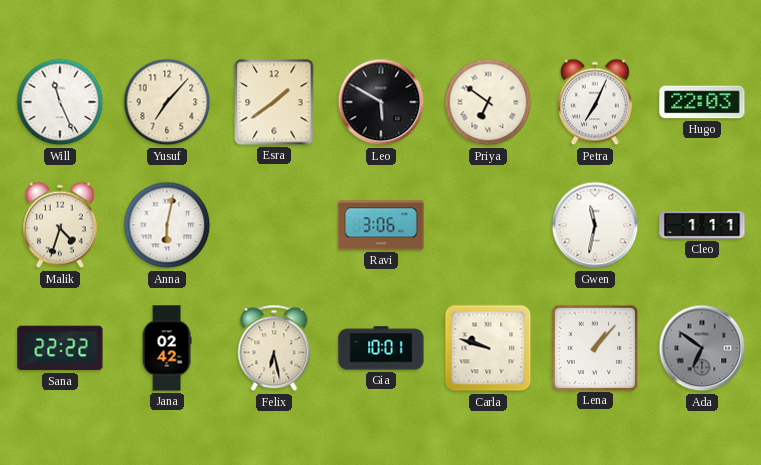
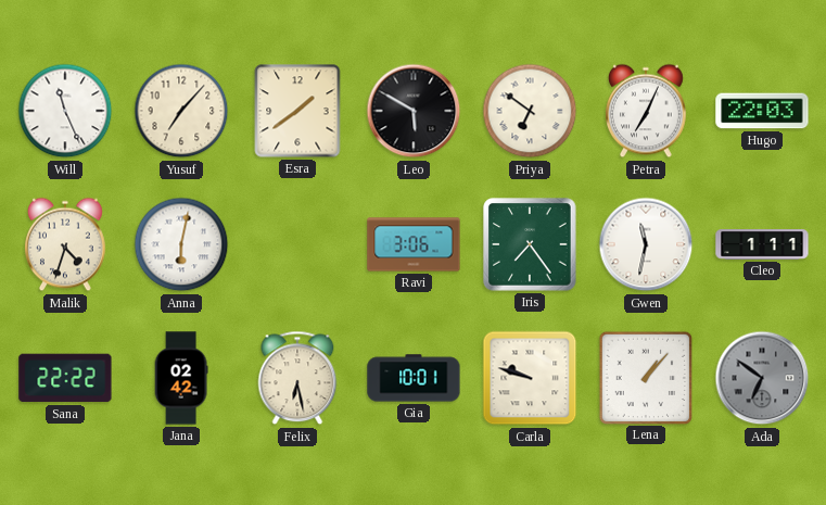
Iris: none -> 7:24 (530, 244)
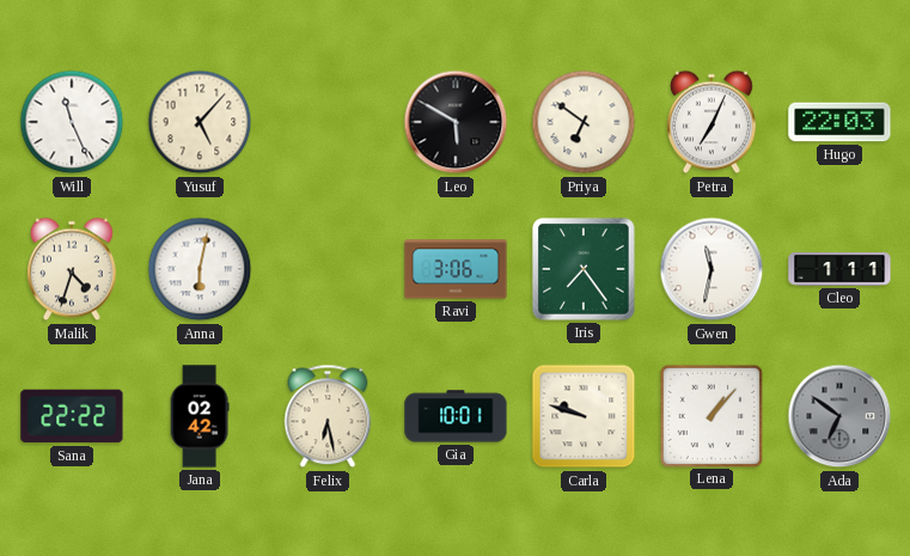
Yusuf: 7:07 -> 5:07 (200, 122)
Esra: 1:39 -> none (297, 111)
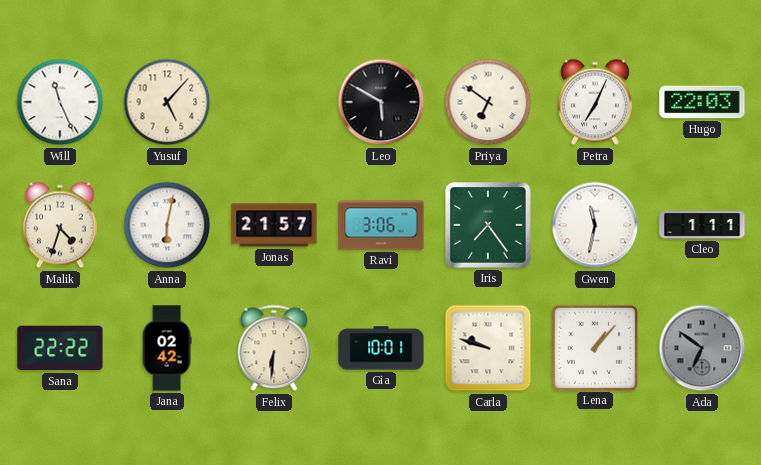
Jonas: none -> 21:57 (274, 225)
Felix: 6:28 -> 6:31 (274, 348)
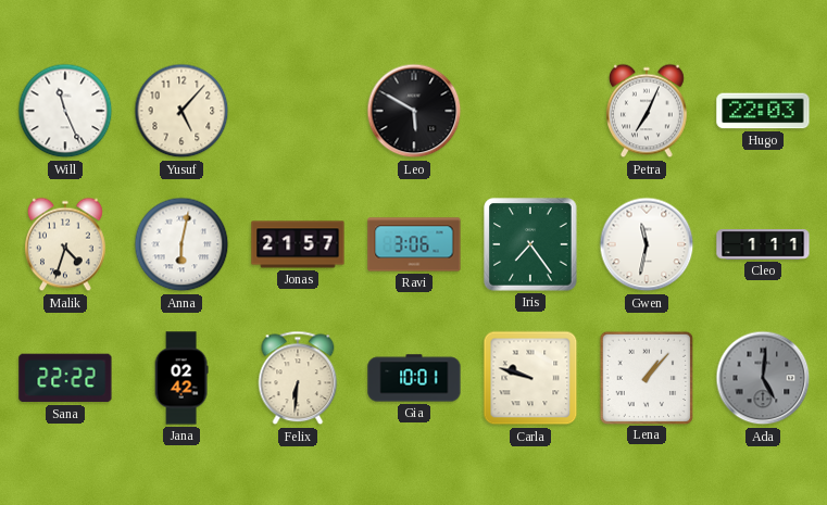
Priya: 6:51 -> none (488, 102)
Ada: 6:51 -> 5:01 (763, 378)
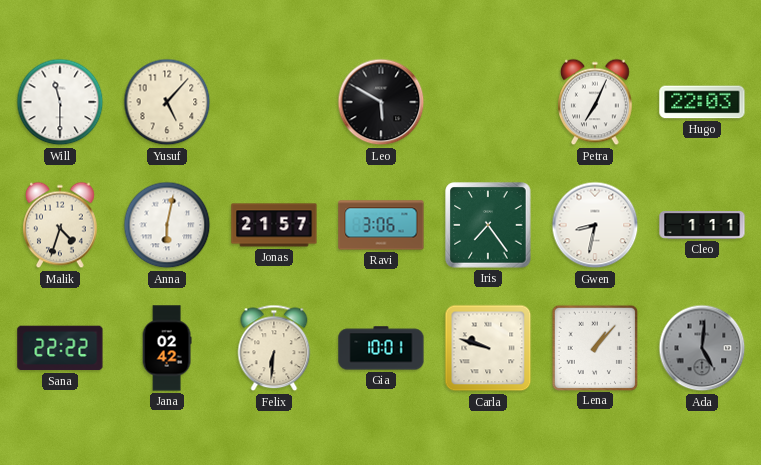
Will: 11:26 -> 11:30 (60, 102)
Gwen: 11:32 -> 8:32 (595, 225)
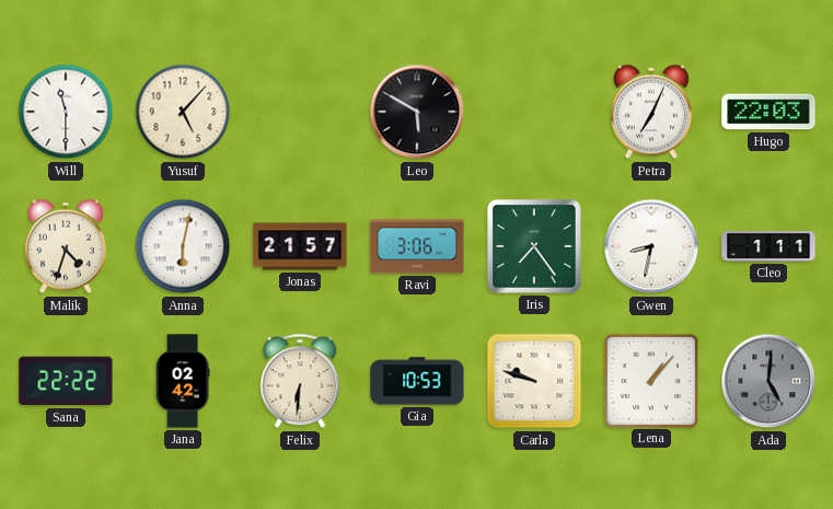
Gia: 10:01 -> 10:53 (417, 381)
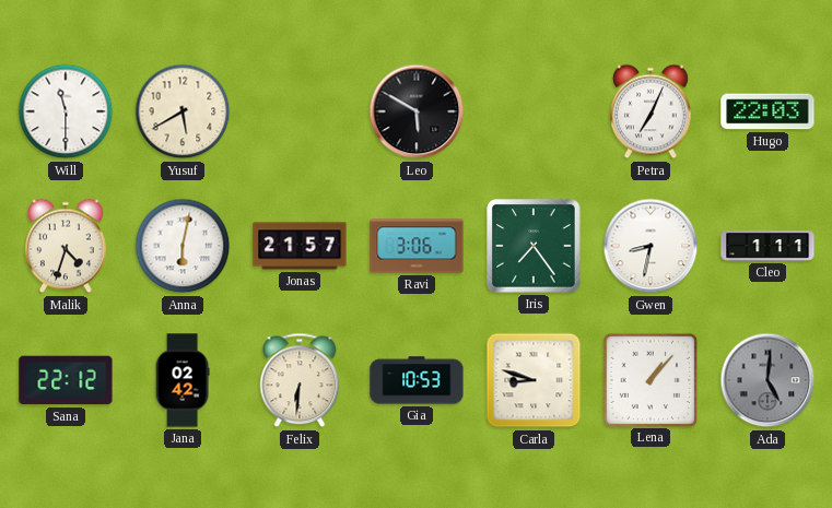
Yusuf: 5:07 -> 5:40 (183, 111)
Sana: 22:22 -> 22:12 (66, 380)
Carla: 9:48 -> 8:48 (534, 380)
